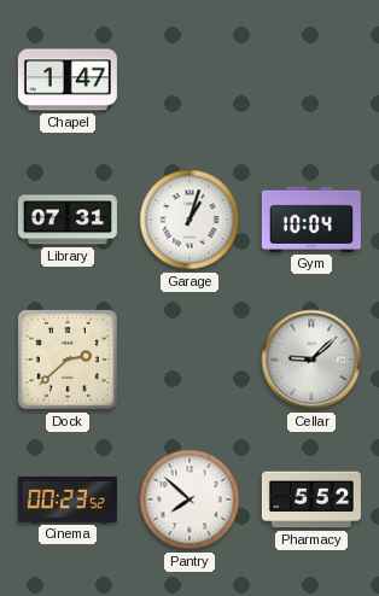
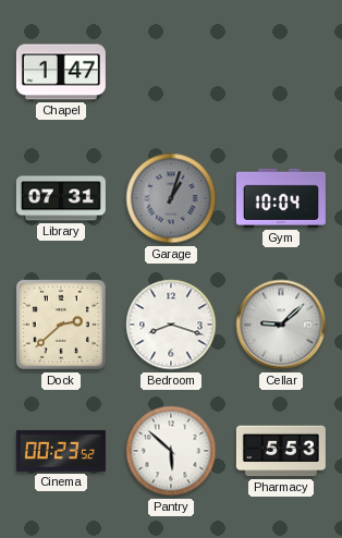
Garage dial: white -> grey (171, 198)
Bedroom: none -> 8:18 (171, 325)
Pantry: 7:52 -> 5:52 (171, 451)
Pharmacy: 5:52 -> 5:53 (281, 451)
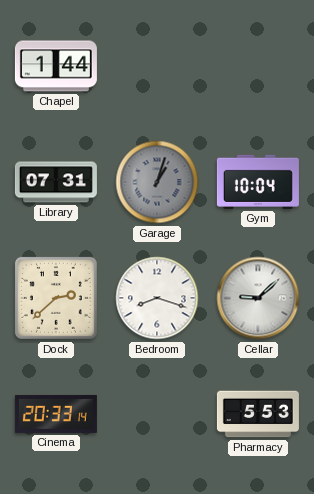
Chapel: 1:47 -> 1:44 (56, 66)
Cinema: 00:23 -> 20:33 (56, 414)
Pantry: 5:52 -> none (171, 451)
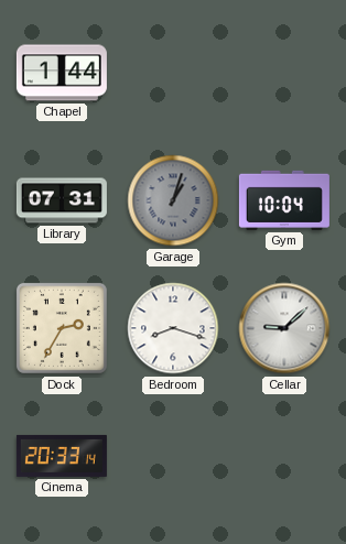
Dock: 2:38 -> 2:35 (62, 328)
Pharmacy: 5:53 -> none (258, 414)
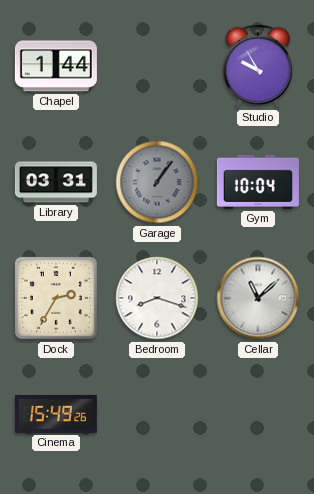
Studio: none -> 9:55 (258, 66)
Library: 07:31 -> 03:31 (56, 182)
Garage: 1:03 -> 1:06 (157, 182)
Cellar: 9:08 -> 11:08 (258, 298)
Cinema: 20:33 -> 15:49 (56, 414)
